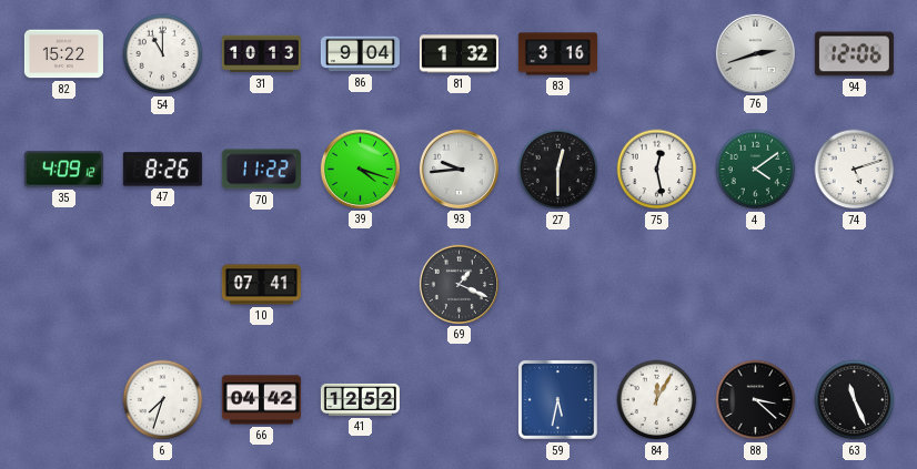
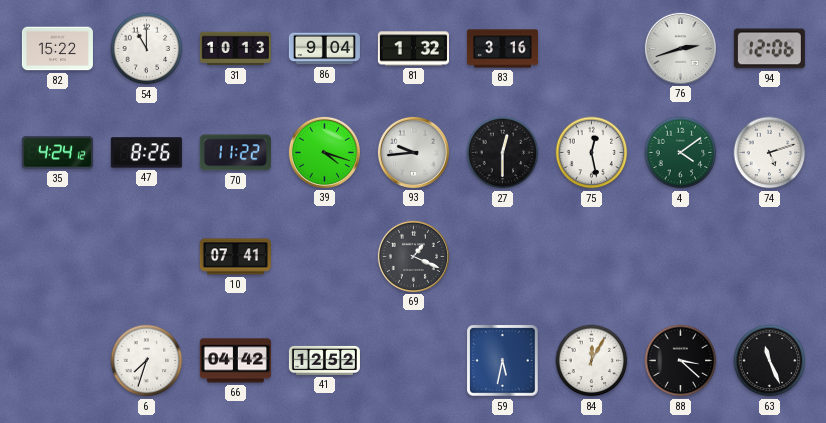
35: 4:09 -> 4:24 (57, 153)
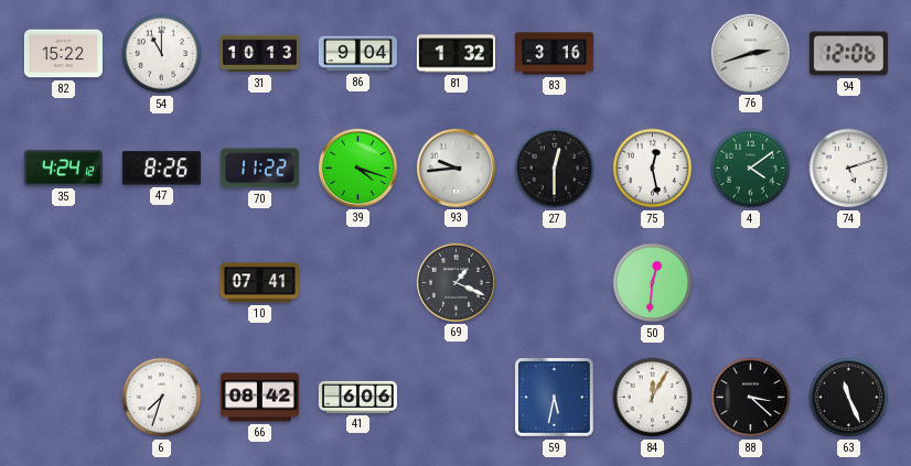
50: none -> 12:31 (653, 283)
66: 04:42 -> 08:42 (259, 398)
41: 12:52 -> 6:06 (357, 397)
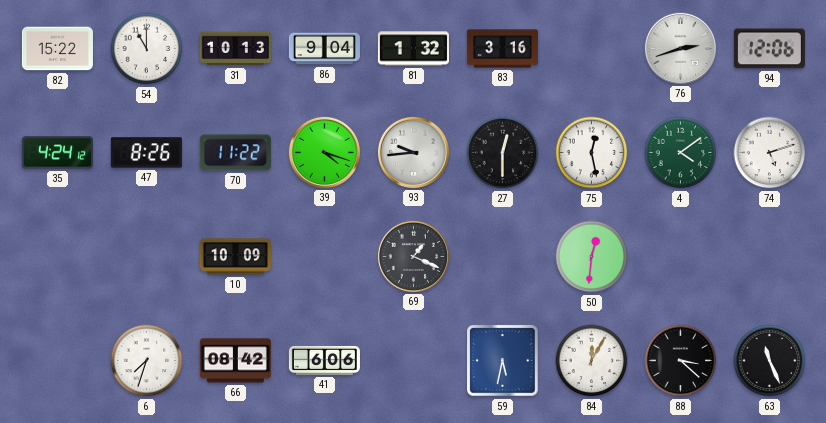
10: 07:41 -> 10:09 (235, 257)
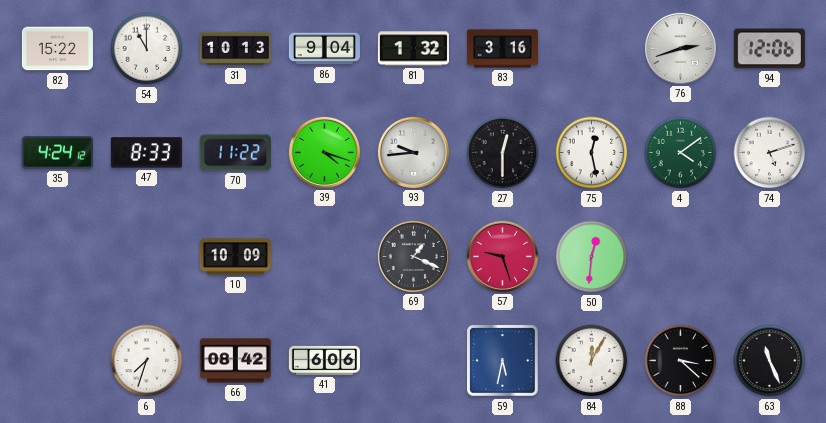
47: 8:26 -> 8:33 (146, 153)
57: none -> 9:27 (502, 256)
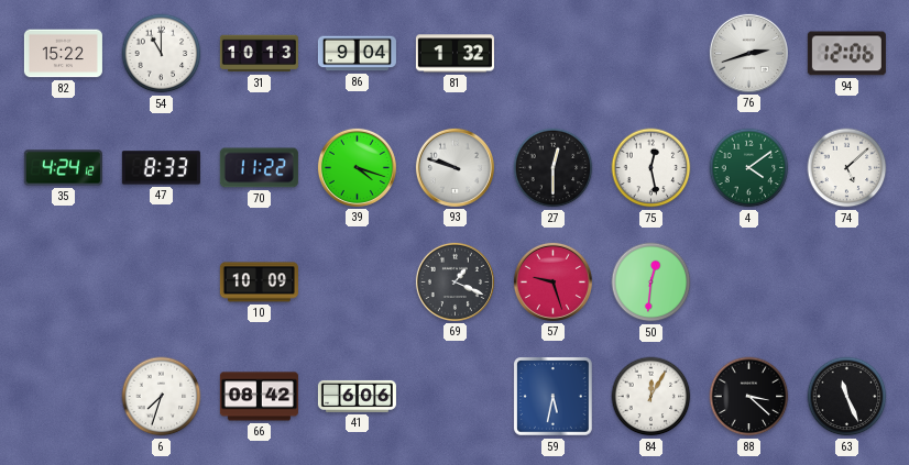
83: 3:16 -> none (502, 49)
93: 9:44 -> 9:48 (454, 167)
74: 5:12 -> 5:08 (847, 168)
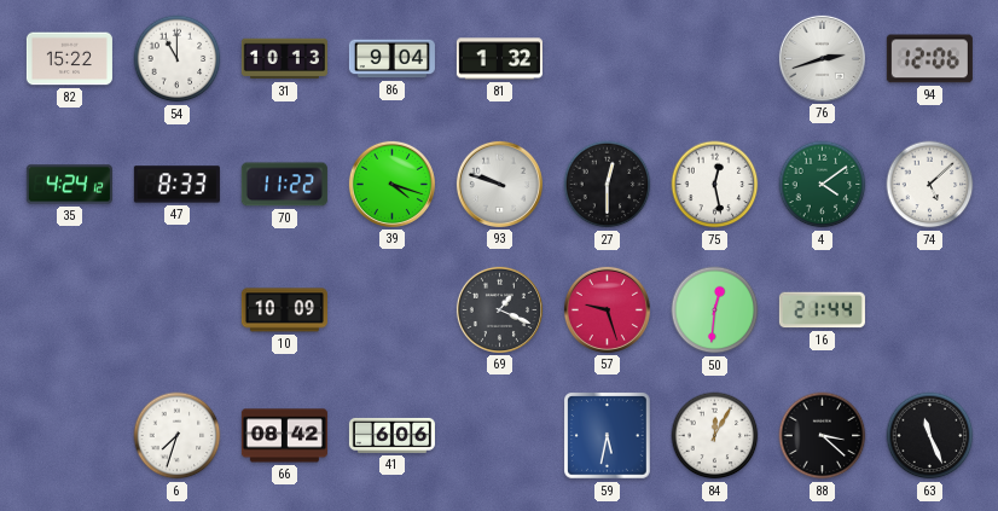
16: none -> 21:44 (822, 310)
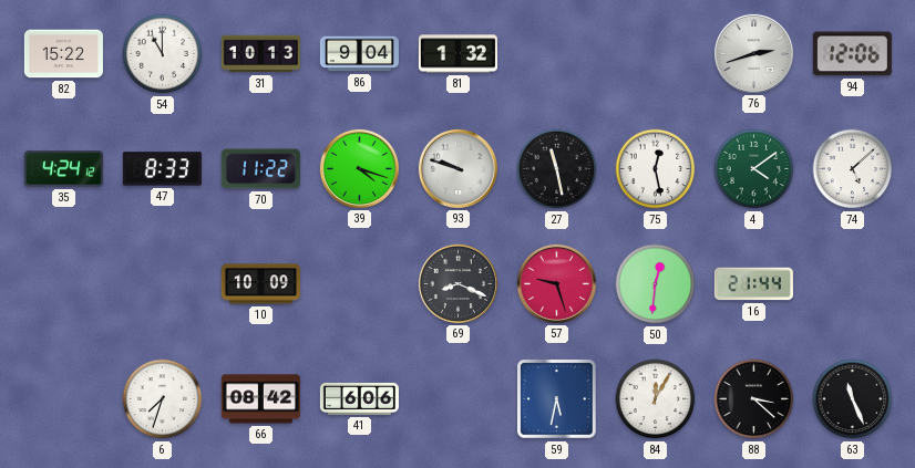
27: 12:30 -> 11:28 (557, 169)
69: 1:19 -> 8:19 (457, 283)
